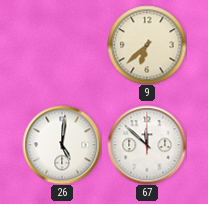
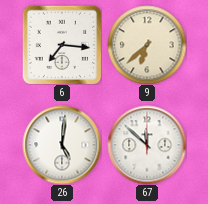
6: none -> 7:16 (62, 45)
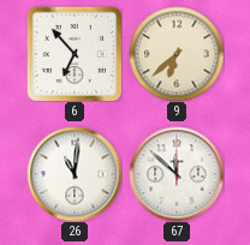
6: 7:16 -> 6:53 (75, 54)
26: 5:01 -> 11:01 (75, 174)
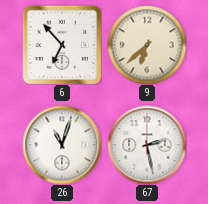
26: 11:01 -> 11:03 (62, 145)
67: 11:52 -> 2:28 (147, 145)
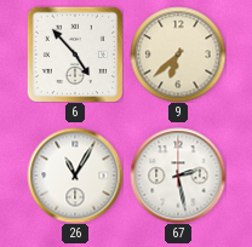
6: 6:53 -> 4:53 (75, 54)
26: 11:03 -> 11:05 (75, 176)
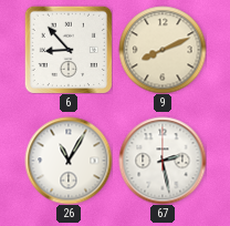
6: 4:53 -> 8:53 (69, 50)
9: 6:38 -> 8:11 (163, 50)
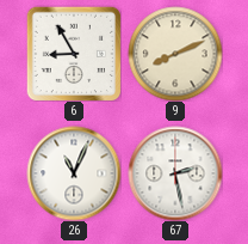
6: 8:53 -> 8:55 (74, 54)
26: 11:05 -> 11:04 (74, 173)
